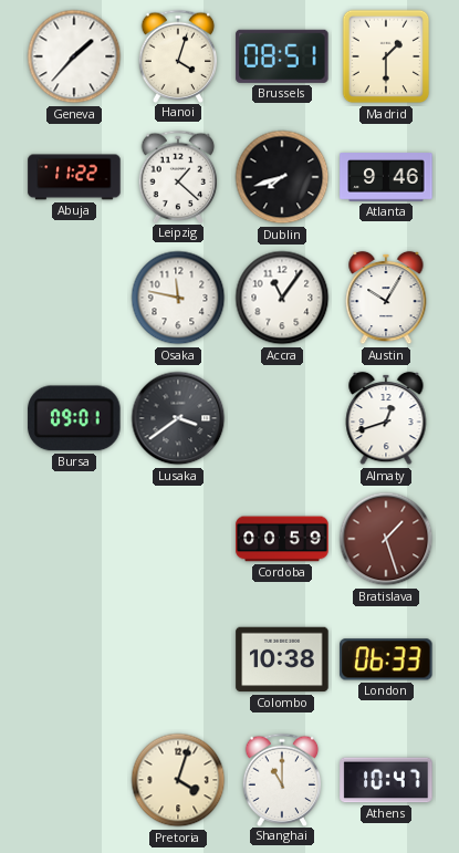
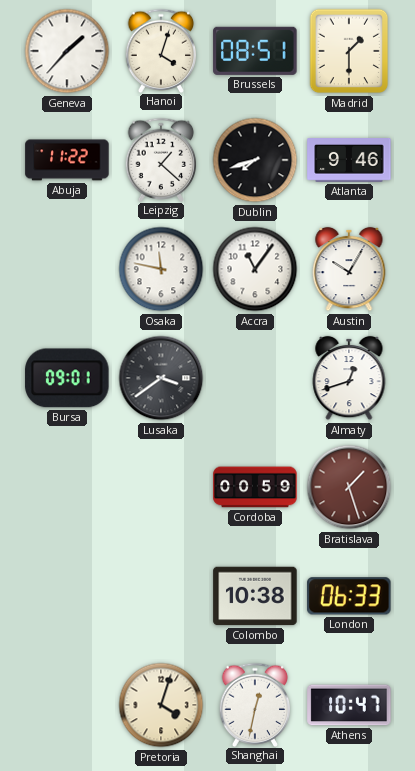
Shanghai: 11:00 -> 12:32 (255, 704)
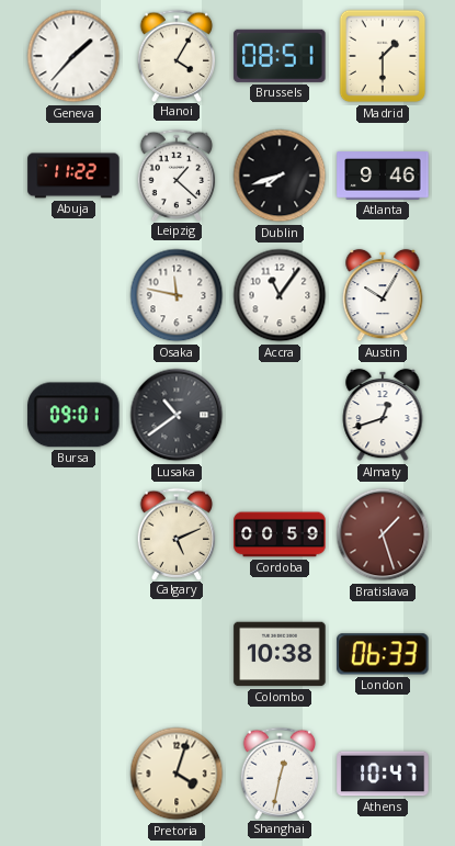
Hanoi: 4:03 -> 4:05 (177, 55)
Lusaka: 3:39 -> 10:39 (177, 415)
Calgary: none -> 5:11 (177, 533)
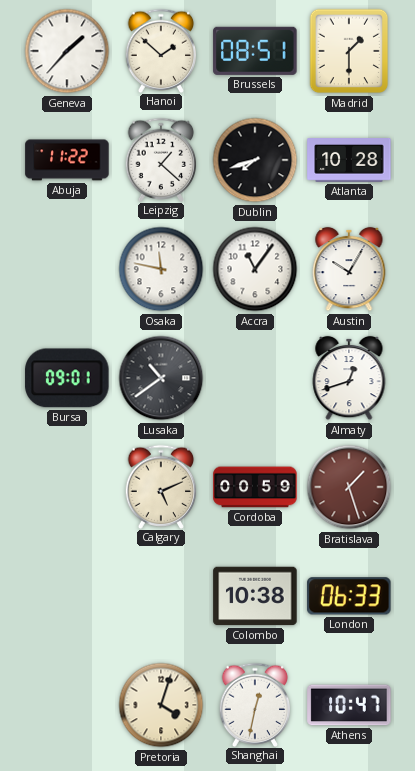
Hanoi: 4:05 -> 1:52 (161, 50)
Atlanta: 9:46 -> 10:28 (349, 161)
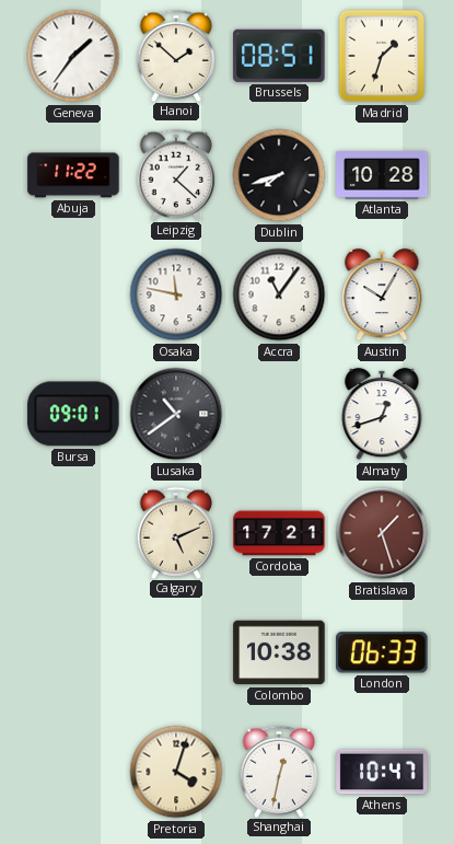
Geneva: 1:37 -> 1:36 (73, 56)
Madrid: 1:30 -> 1:33 (382, 56)
Cordoba: 00:59 -> 17:21 (279, 533)
